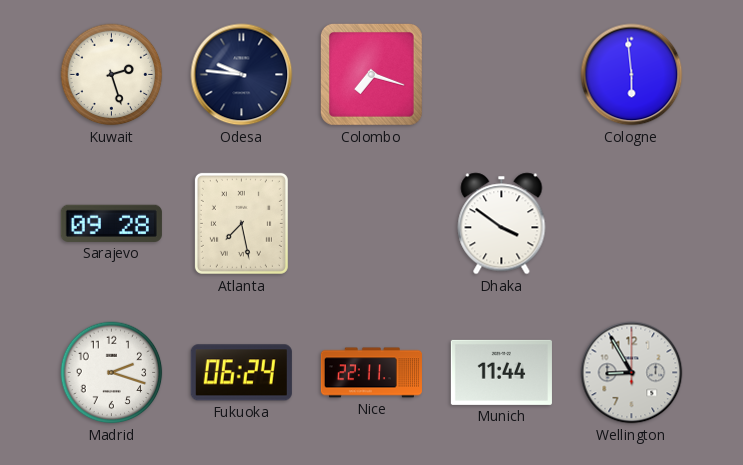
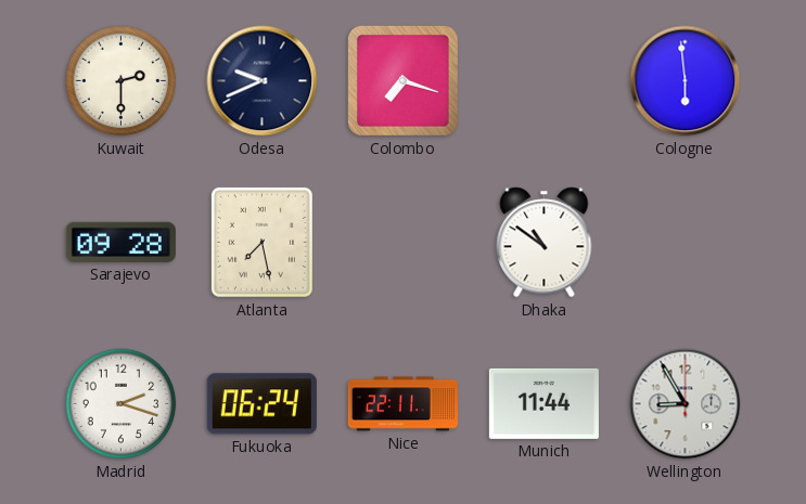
Kuwait: 2:27 -> 2:30 (121, 81)
Odesa: 9:46 -> 9:41 (263, 81)
Dhaka: 3:51 -> 10:51 (545, 243)
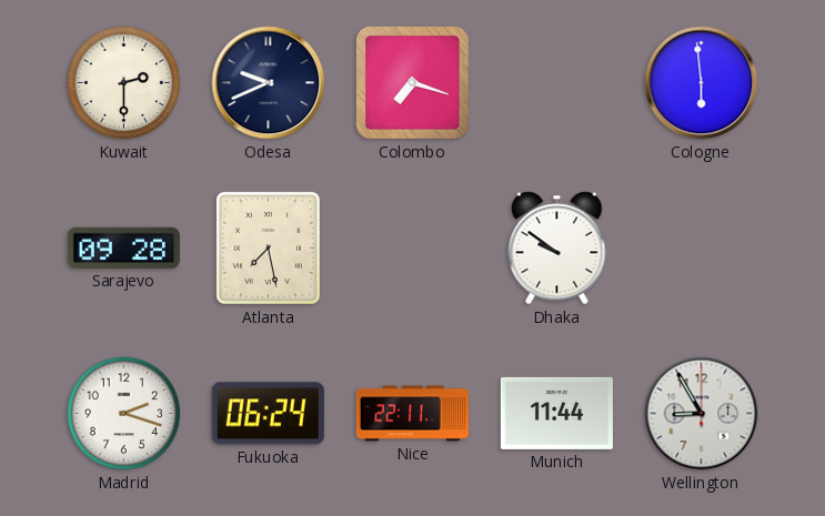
Dhaka: 10:51 -> 9:51 (557, 249)
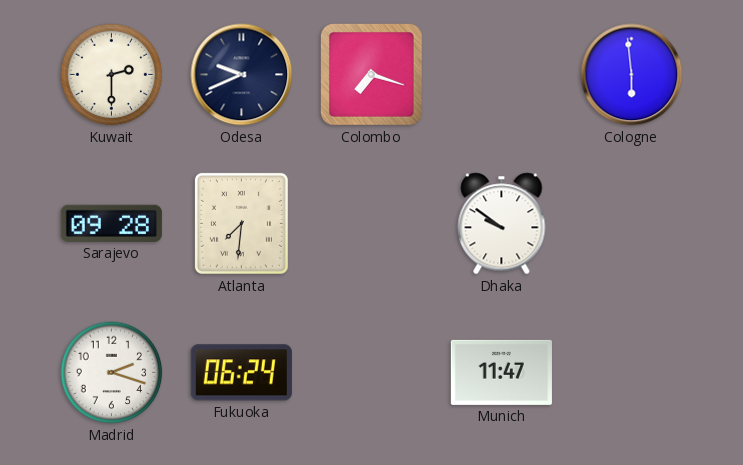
Atlanta: 7:28 -> 7:31 (241, 223)
Nice: 22:11 -> none (412, 414)
Munich: 11:44 -> 11:47 (501, 372)
Wellington: 8:55 -> none (702, 414)
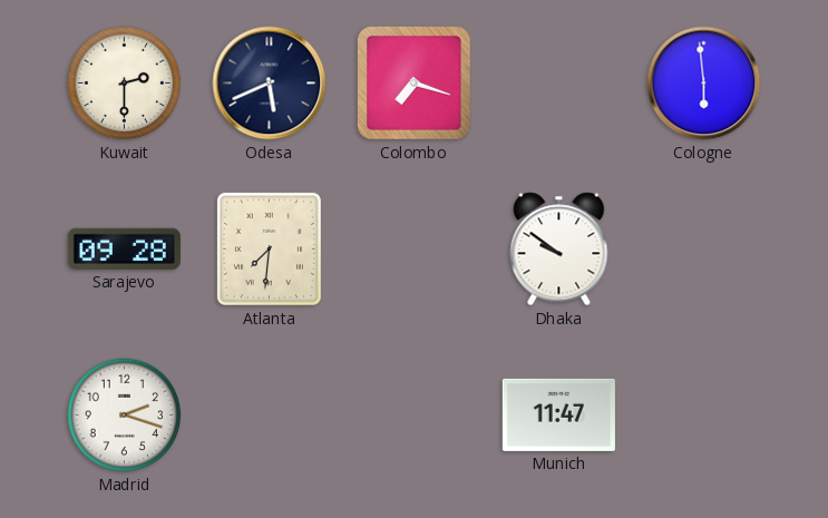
Odesa: 9:41 -> 5:41 (270, 84)
Fukuoka: 06:24 -> none (241, 373)
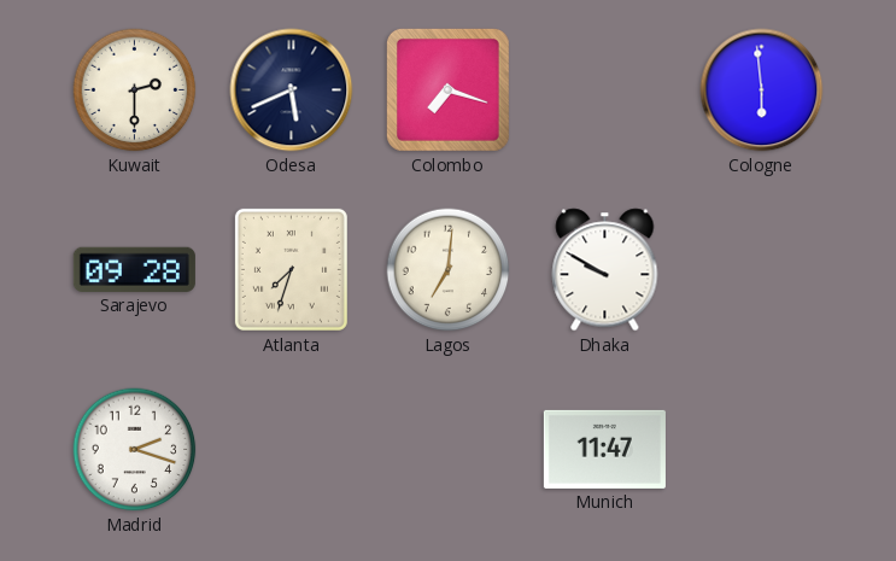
Atlanta: 7:31 -> 7:33 (291, 269)
Lagos: none -> 7:01 (449, 270)
Dhaka: 9:51 -> 9:50 (605, 270)
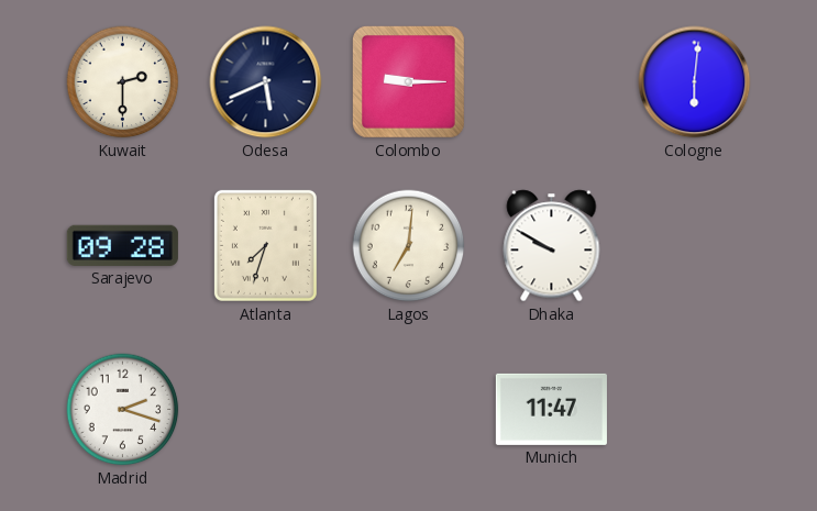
Colombo: 7:18 -> 9:15 (408, 81)
Cologne: 5:59 -> 6:01 (695, 82)
